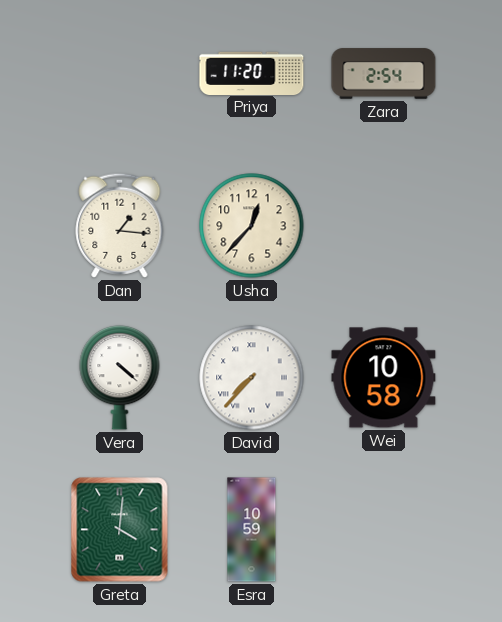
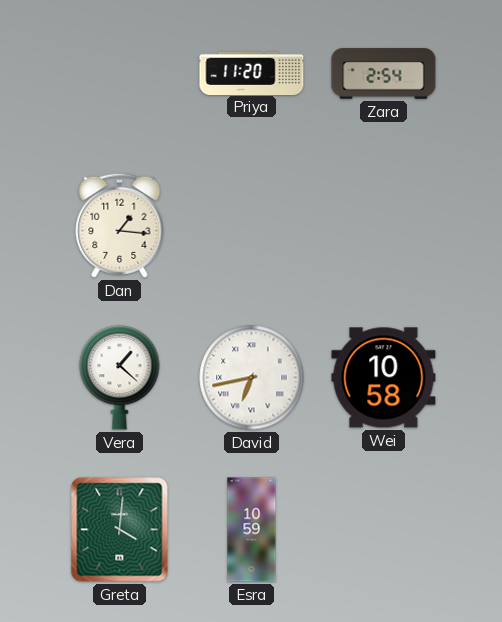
Usha: 12:37 -> none (252, 226)
Vera: 4:22 -> 1:22 (120, 377)
David: 7:37 -> 6:43 (252, 378)
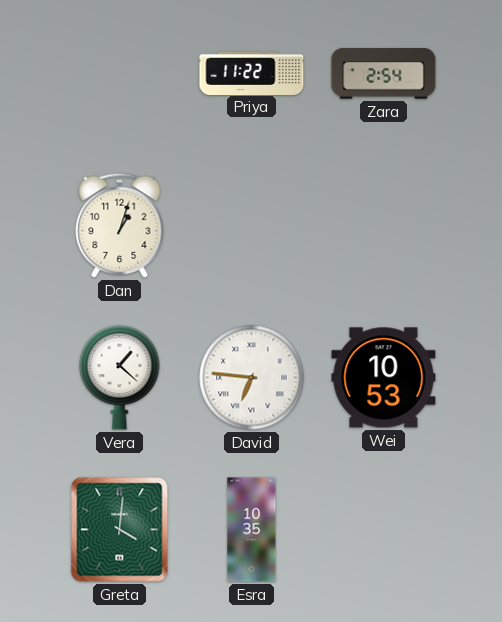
Priya: 11:20 -> 11:22 (252, 73)
Dan: 1:16 -> 1:03 (120, 225)
David: 6:43 -> 6:46 (252, 378)
Wei: 10:58 -> 10:53 (384, 378)
Esra: 10:59 -> 10:35 (252, 530)
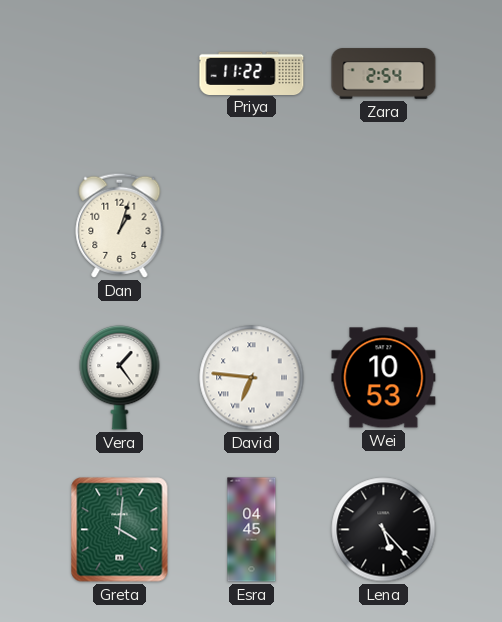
Vera: 1:22 -> 1:24 (120, 377)
Esra: 10:35 -> 04:45 (252, 530)
Lena: none -> 5:23 (384, 530)
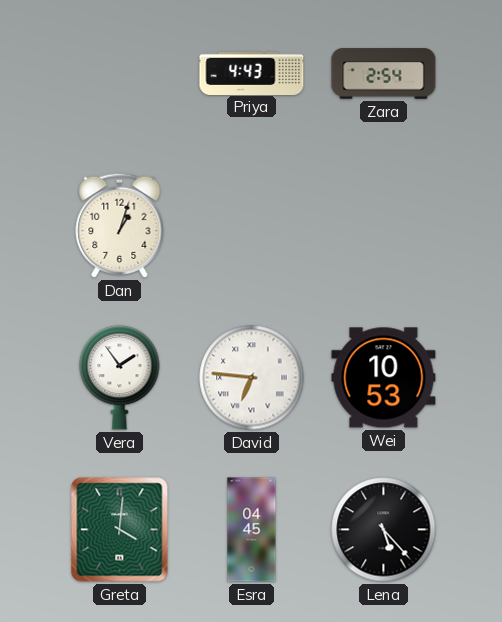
Priya: 11:22 -> 4:43 (252, 73)
Vera: 1:24 -> 1:54 (120, 377)
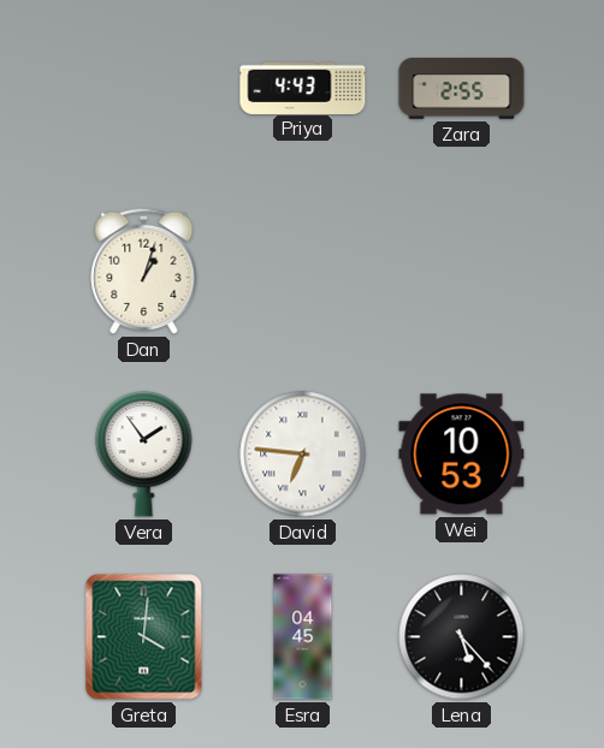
Zara: 2:54 -> 2:55 (462, 89)
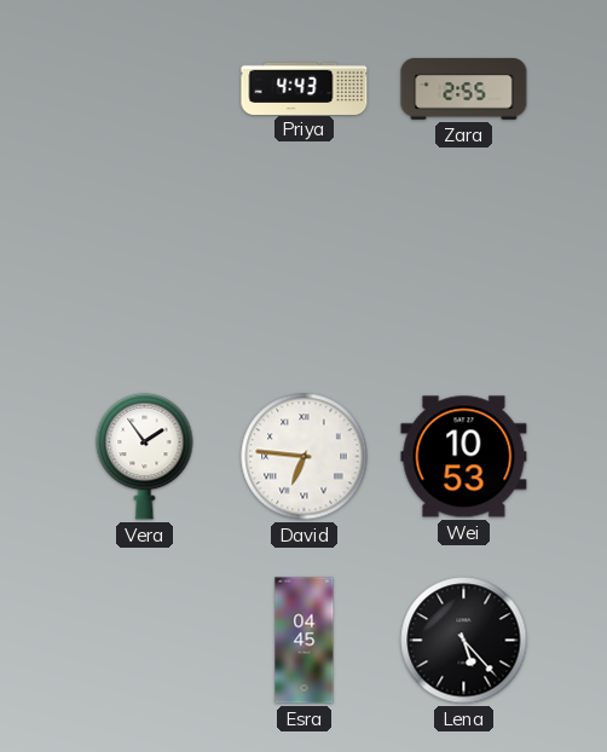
Dan: 1:03 -> none (144, 271)
Greta: 4:01 -> none (144, 637)
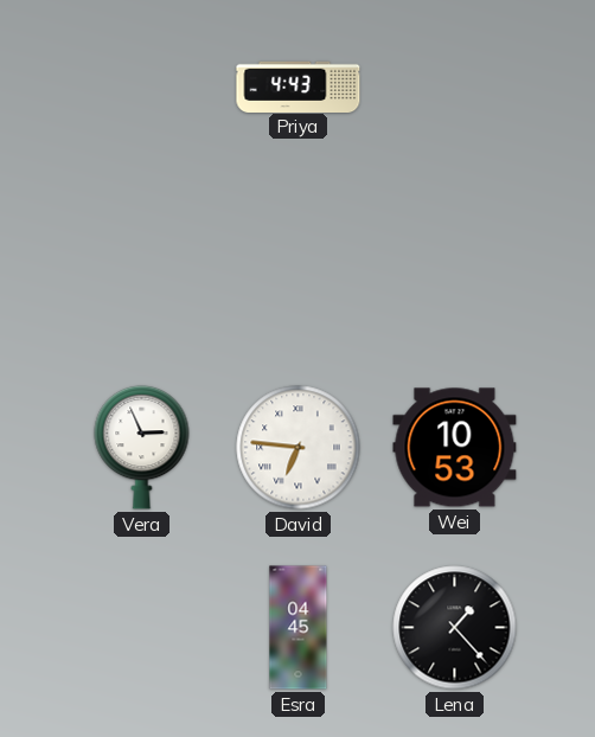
Zara: 2:55 -> none (464, 89)
Vera: 1:54 -> 2:56 (142, 447)
Lena: 5:23 -> 1:23 (455, 628)
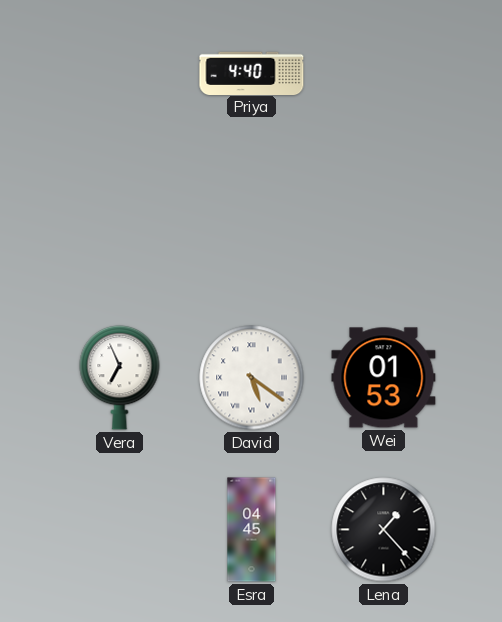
Priya: 4:43 -> 4:40 (252, 73)
Vera: 2:56 -> 6:56 (120, 377)
David: 6:46 -> 5:21 (252, 378)
Wei: 10:53 -> 01:53 (384, 378)
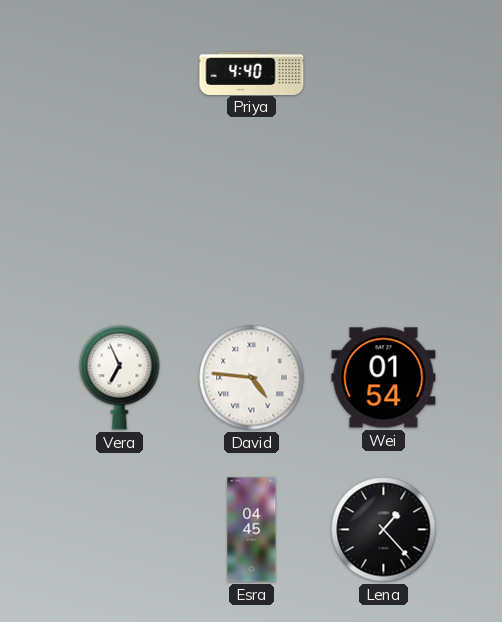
David: 5:21 -> 4:46 (252, 378)
Wei: 01:53 -> 01:54 (384, 378)
